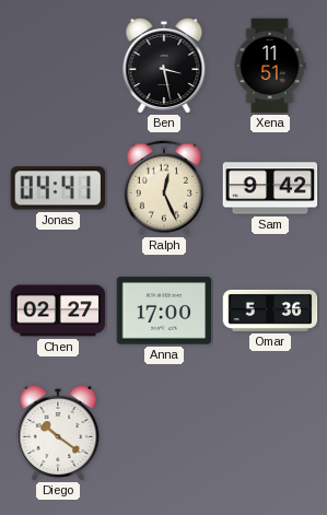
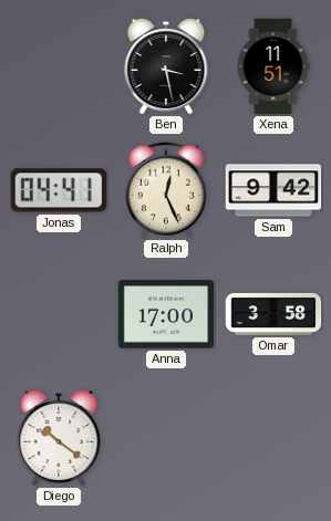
Chen: 02:27 -> none (58, 311)
Omar: 5:36 -> 3:58 (273, 314)
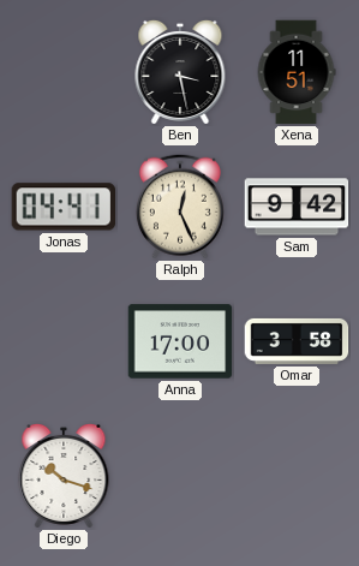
Diego: 10:21 -> 10:18 (64, 476)
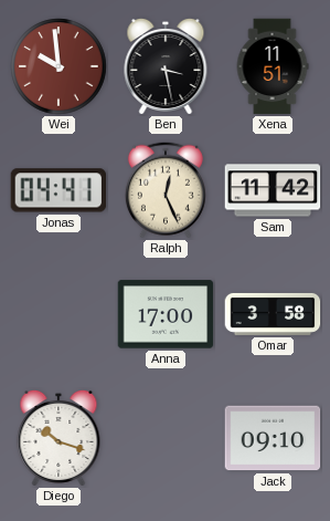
Wei: none -> 9:59 (58, 66)
Sam: 9:42 -> 11:42 (273, 190)
Jack: none -> 09:10 (273, 438)
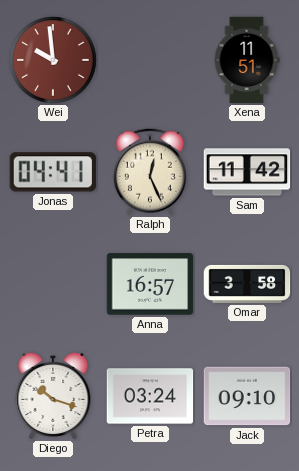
Ben: 3:28 -> none (166, 66)
Anna: 17:00 -> 16:57 (150, 284)
Petra: none -> 03:24 (150, 396)
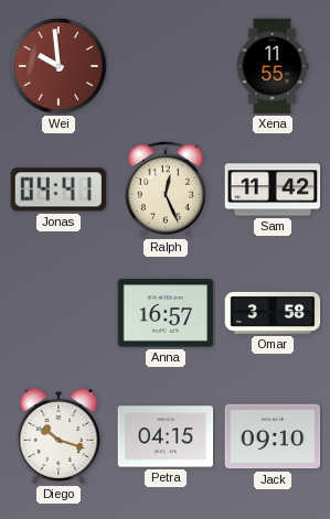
Xena: 11:51 -> 11:55 (273, 66)
Petra: 03:24 -> 04:15 (166, 436)
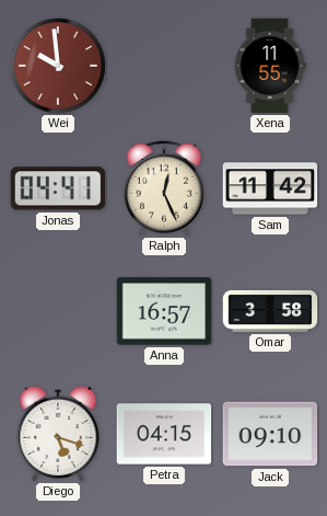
Diego: 10:18 -> 5:18 (58, 434)
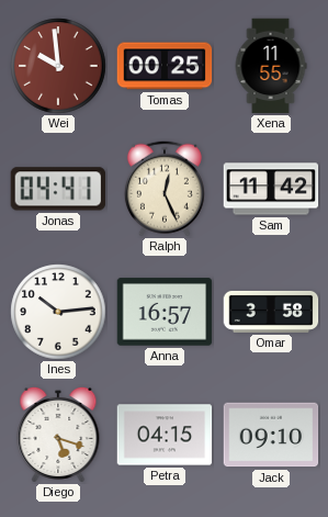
Tomas: none -> 00:25 (165, 66)
Ines: none -> 10:14 (58, 312)
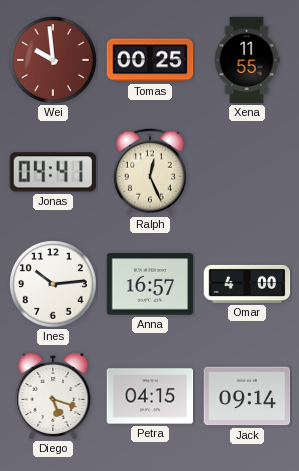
Sam: 11:42 -> none (271, 189)
Omar: 3:58 -> 4:00 (247, 284)
Jack: 09:10 -> 09:14 (247, 396)
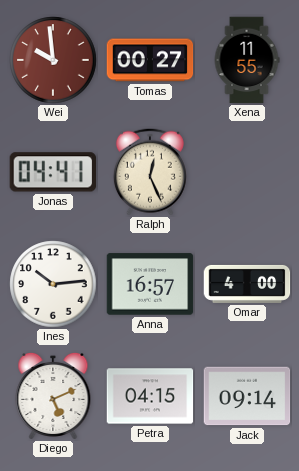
Tomas: 00:25 -> 00:27 (150, 60)
Diego: 5:18 -> 5:11 (53, 396)
